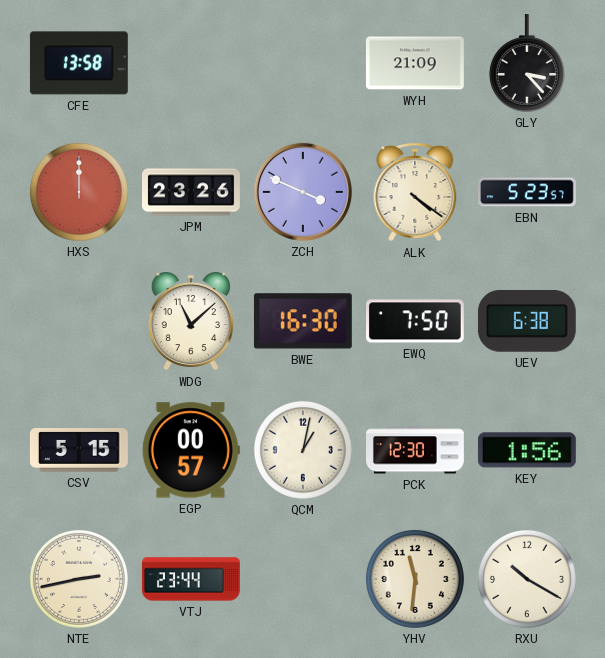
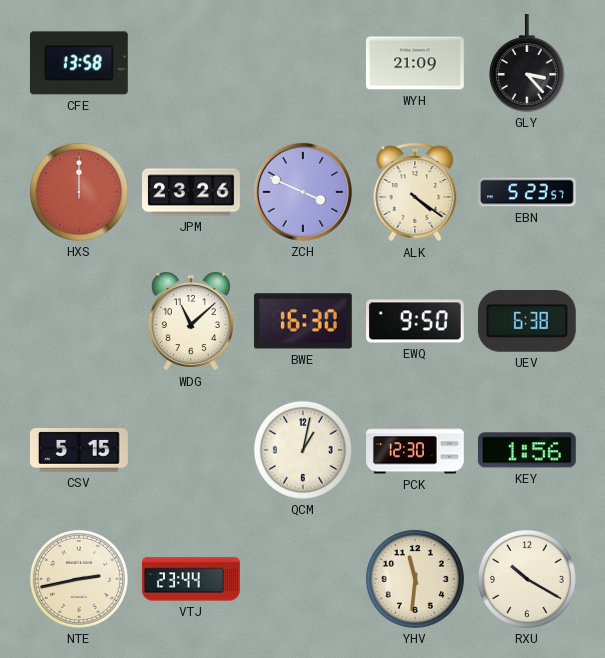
EWQ: 7:50 -> 9:50 (416, 321)
EGP: 00:57 -> none (191, 450)
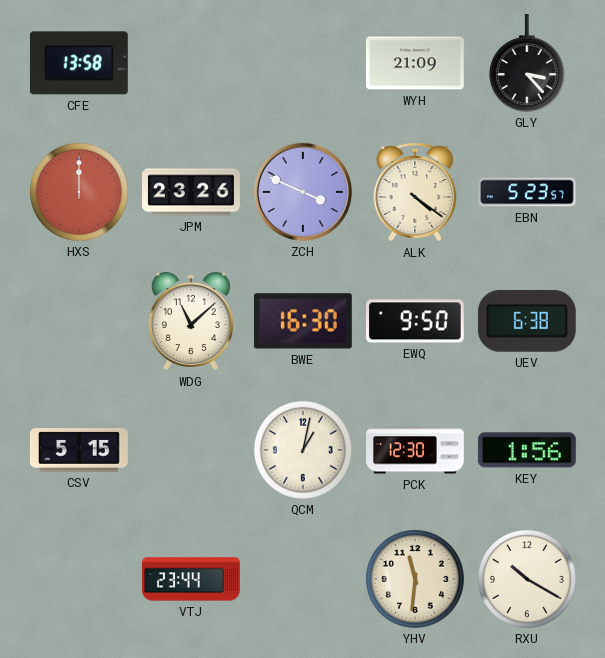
NTE: 2:43 -> none (79, 579)
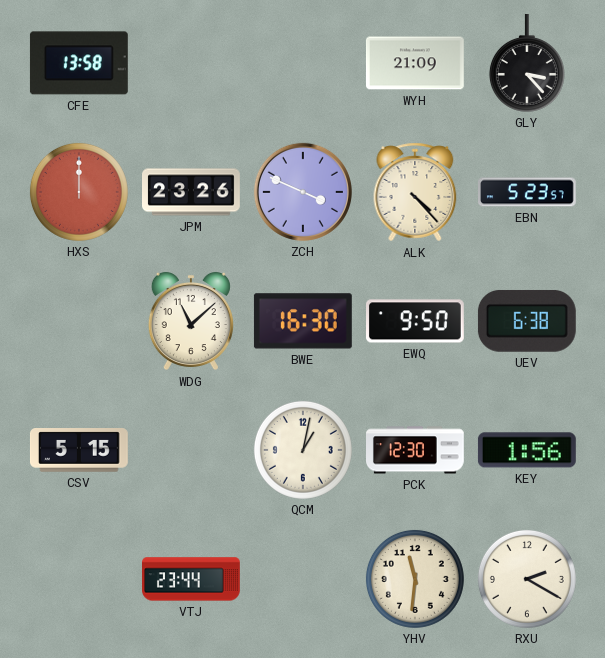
ALK: 4:21 -> 4:23 (415, 192)
RXU: 10:20 -> 2:20 (527, 579)
